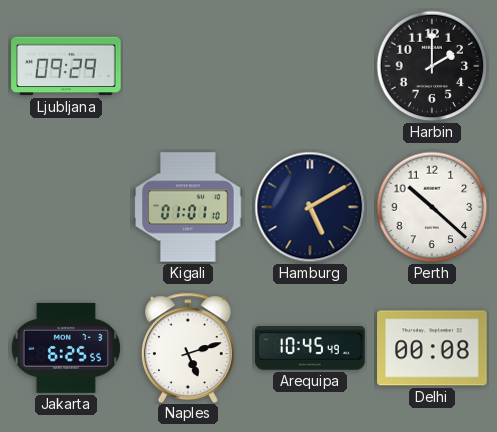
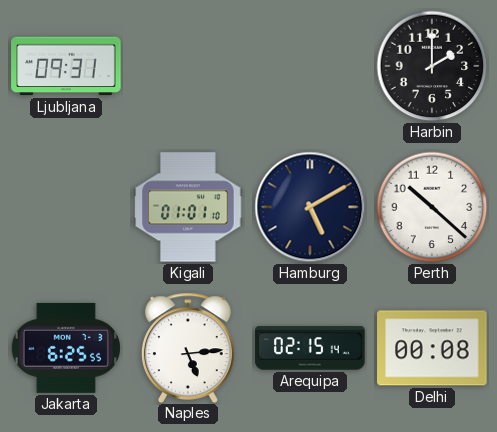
Ljubljana: 09:29 -> 09:31 (66, 66)
Naples: 5:12 -> 5:14 (188, 347)
Arequipa: 10:45 -> 02:15 (310, 348)
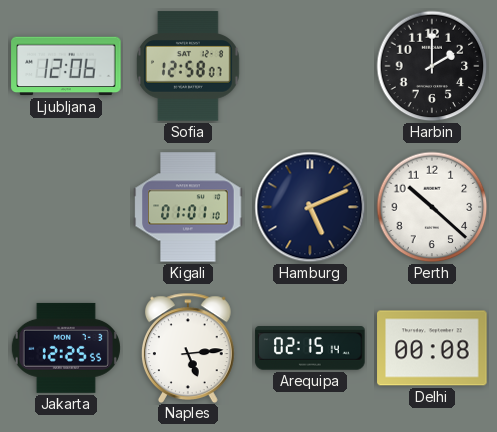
Ljubljana: 09:31 -> 12:06 (66, 66)
Sofia: none -> 12:58 (189, 66)
Hamburg: 5:10 -> 5:11 (310, 207)
Jakarta: 6:25 -> 12:25 (66, 348)
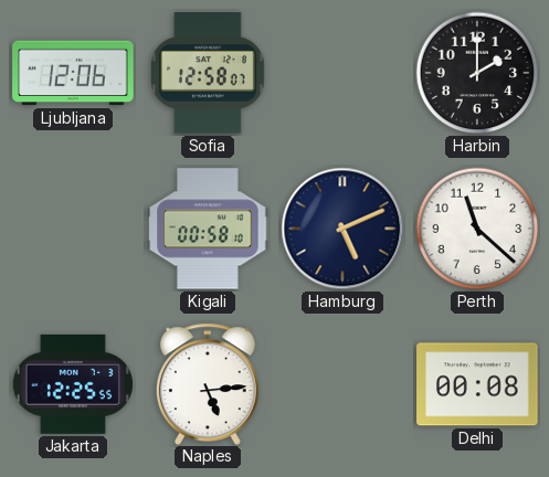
Kigali: 01:01 -> 00:58 (208, 229)
Perth: 10:22 -> 11:22 (477, 229)
Arequipa: 02:15 -> none (310, 348)
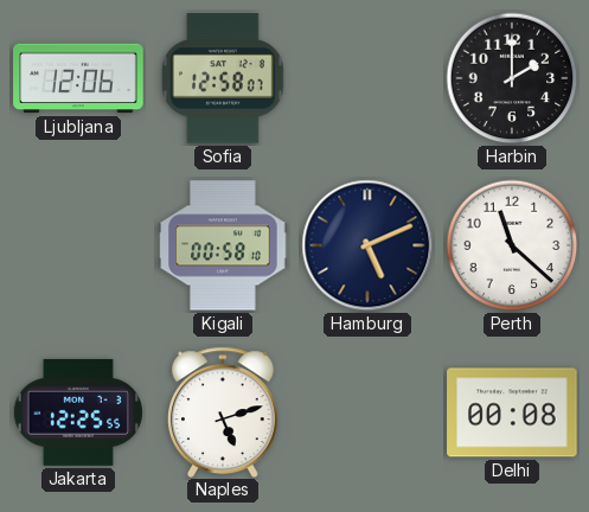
Naples: 5:14 -> 5:12 (223, 411)
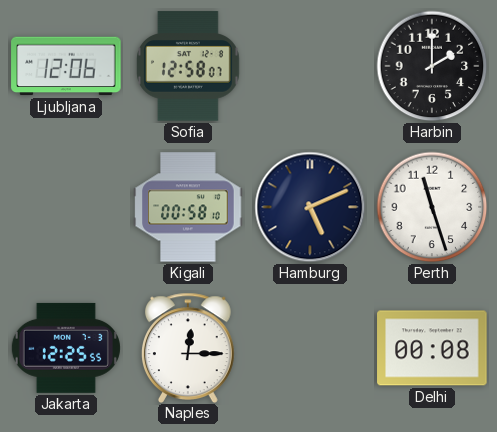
Perth: 11:22 -> 11:27 (432, 207)
Naples: 5:12 -> 12:15 (188, 347)
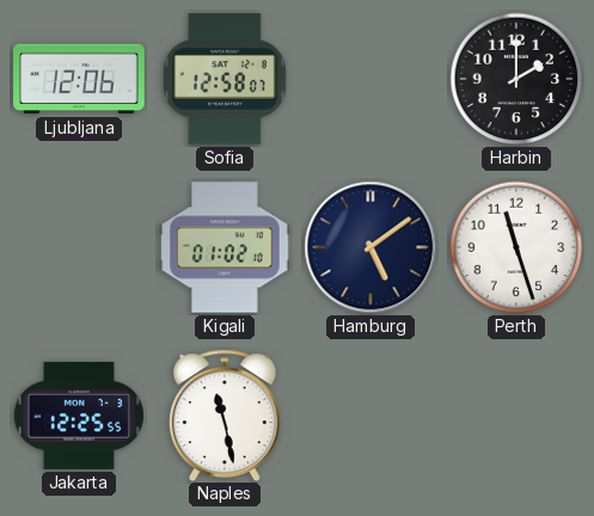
Kigali: 00:58 -> 01:02 (225, 247)
Hamburg: 5:11 -> 5:09 (371, 247)
Naples: 12:15 -> 11:28 (225, 414)
Delhi: 00:08 -> none (432, 348)
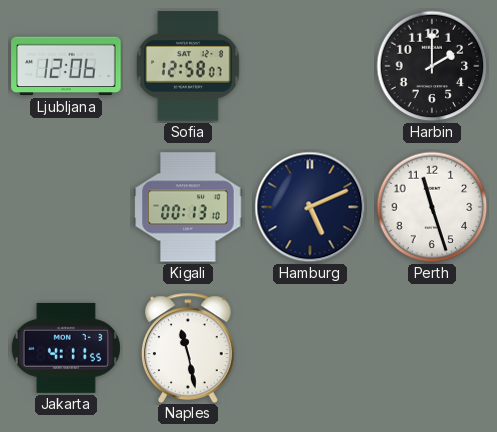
Kigali: 01:02 -> 00:13 (188, 207)
Hamburg: 5:09 -> 5:11 (310, 207)
Jakarta: 12:25 -> 4:11 (66, 348)
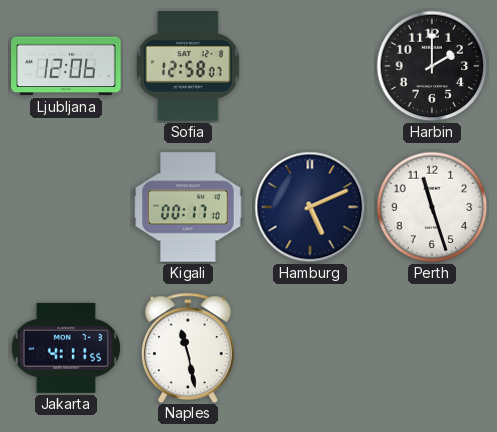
Kigali: 00:13 -> 00:17 (188, 207)
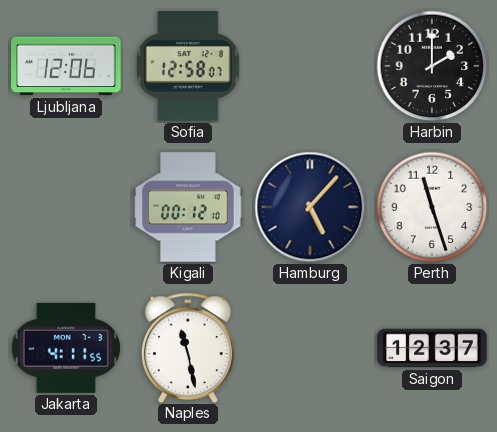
Kigali: 00:17 -> 00:12 (188, 207)
Hamburg: 5:11 -> 5:07 (310, 207)
Saigon: none -> 12:37 (432, 348)
